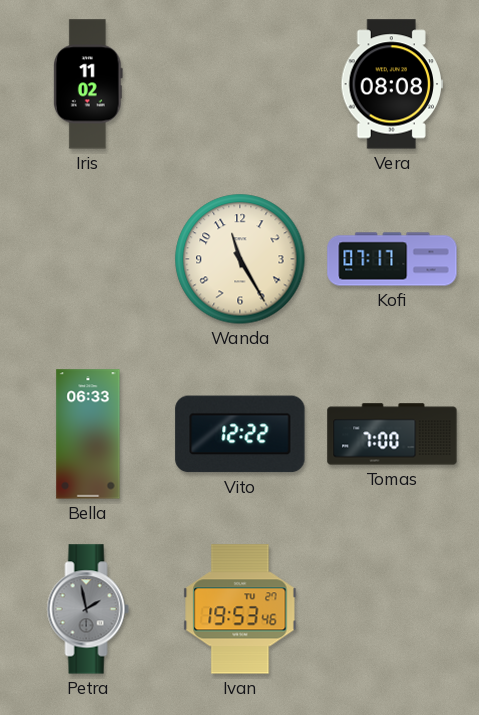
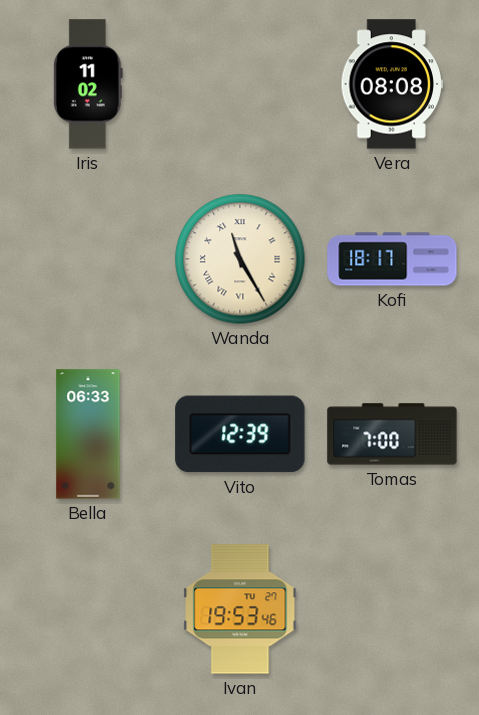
Wanda numerals: Arabic -> Roman (240, 259)
Kofi: 07:17 -> 18:17 (392, 259)
Vito: 12:22 -> 12:39 (240, 434)
Petra: 1:58 -> none (88, 609)
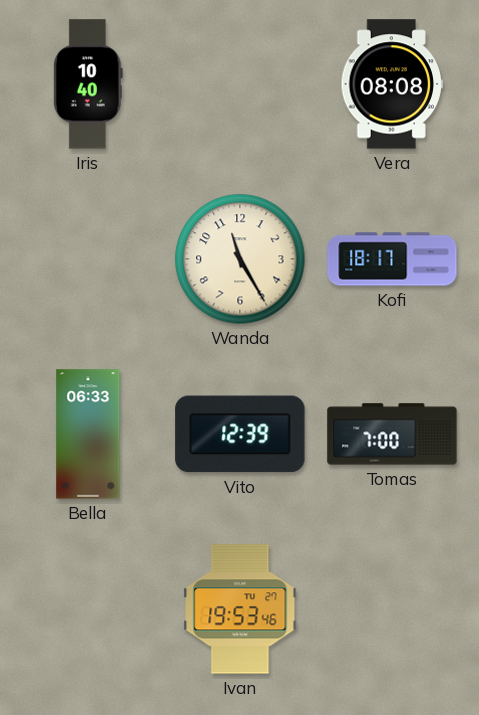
Iris: 11:02 -> 10:40 (88, 84)
Wanda numerals: Roman -> Arabic (240, 259)
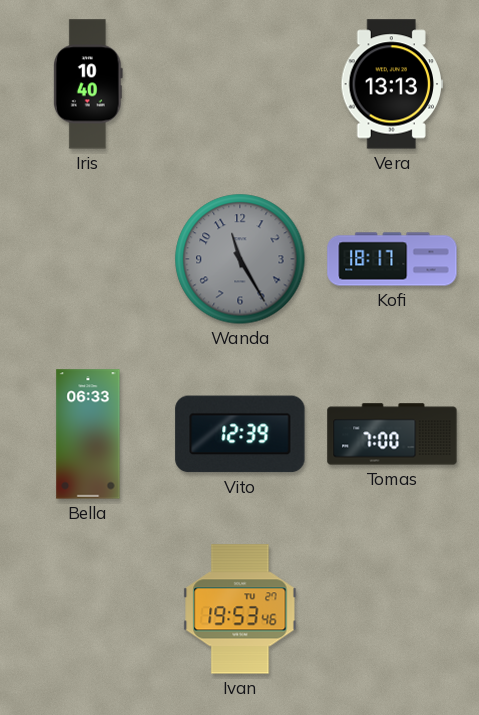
Vera: 08:08 -> 13:13 (391, 84)
Wanda dial: cream -> grey (240, 259)
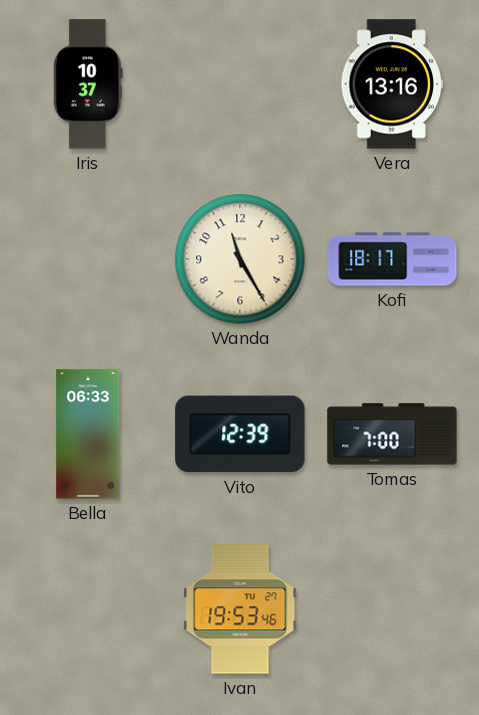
Iris: 10:40 -> 10:37 (88, 84)
Vera: 13:13 -> 13:16 (391, 84)
Wanda dial: grey -> cream (240, 259)
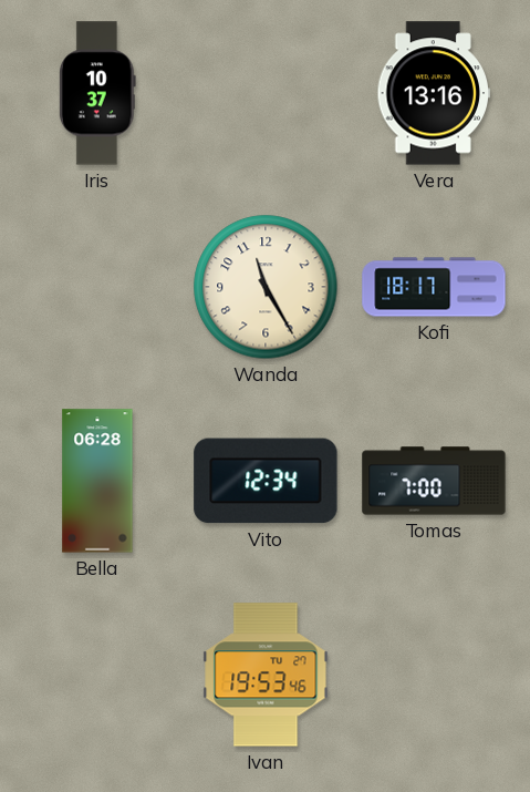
Bella: 06:33 -> 06:28 (97, 481)
Vito: 12:39 -> 12:34 (266, 481)
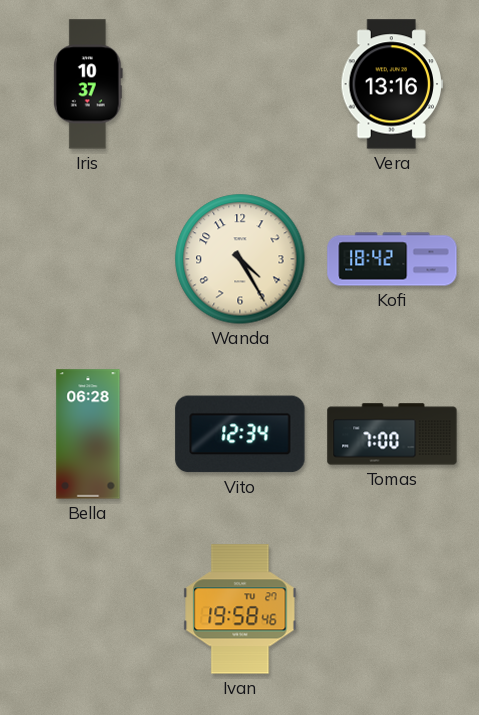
Wanda: 11:25 -> 4:25 (240, 259)
Kofi: 18:17 -> 18:42 (392, 259)
Ivan: 19:53 -> 19:58 (240, 609)
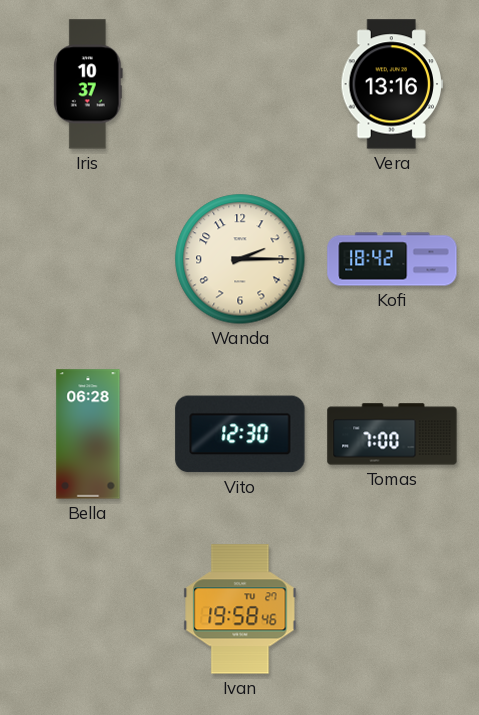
Wanda: 4:25 -> 2:15 (240, 259)
Vito: 12:34 -> 12:30 (240, 434)
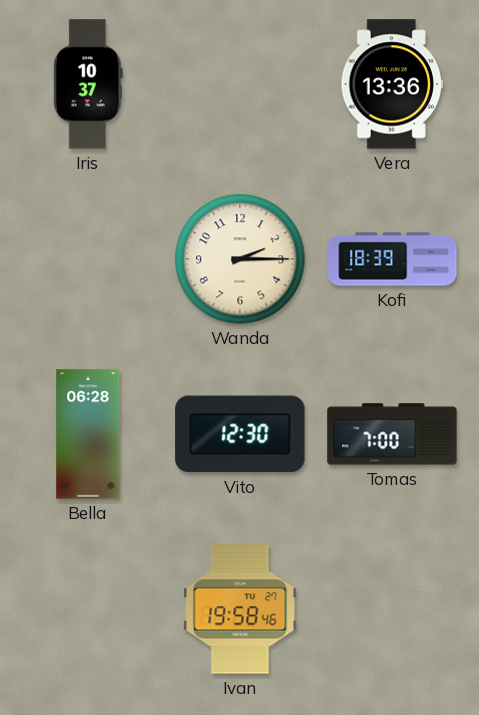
Vera: 13:16 -> 13:36 (391, 84)
Kofi: 18:42 -> 18:39 (392, 259)
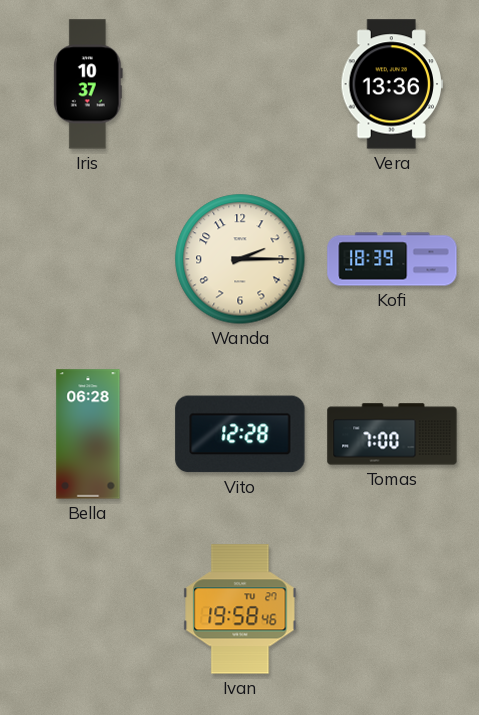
Vito: 12:30 -> 12:28 (240, 434)
